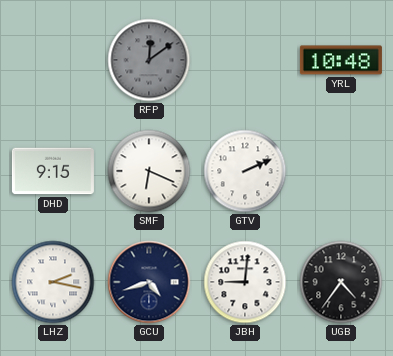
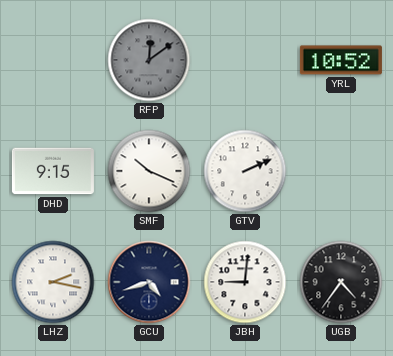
YRL: 10:48 -> 10:52 (341, 60)
SMF: 6:19 -> 10:19 (149, 171)
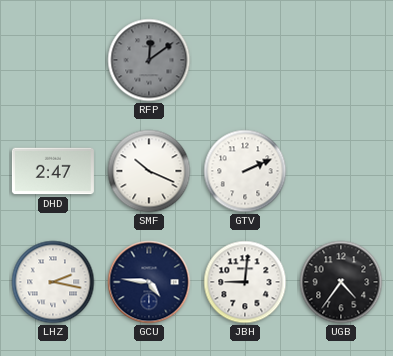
YRL: 10:52 -> none (341, 60)
DHD: 9:15 -> 2:47 (53, 171)
GCU: 4:42 -> 4:46 (149, 282)
